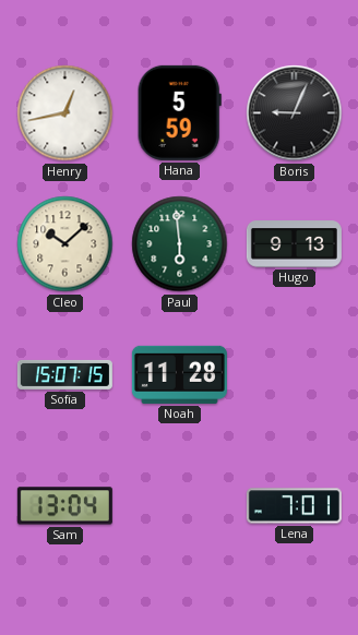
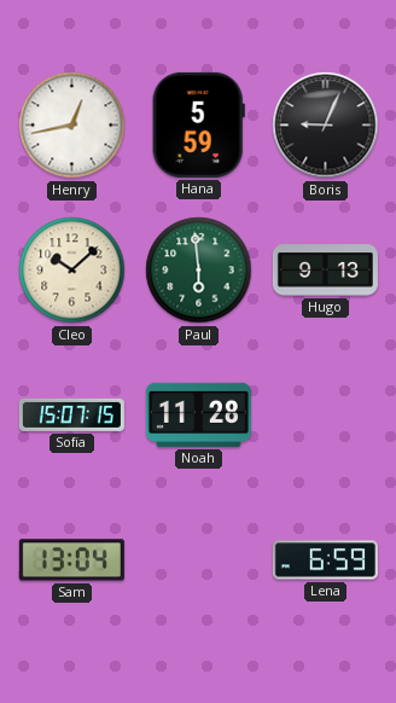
Lena: 7:01 -> 6:59 (325, 560)
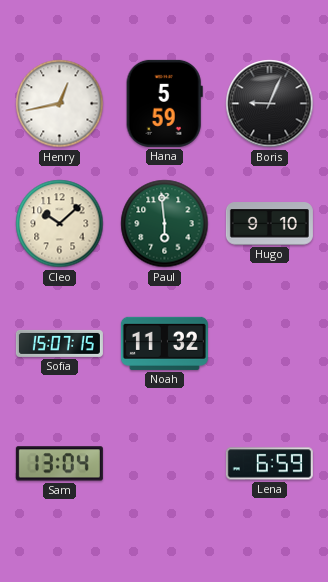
Hugo: 9:13 -> 9:10 (269, 224)
Noah: 11:28 -> 11:32 (164, 343)
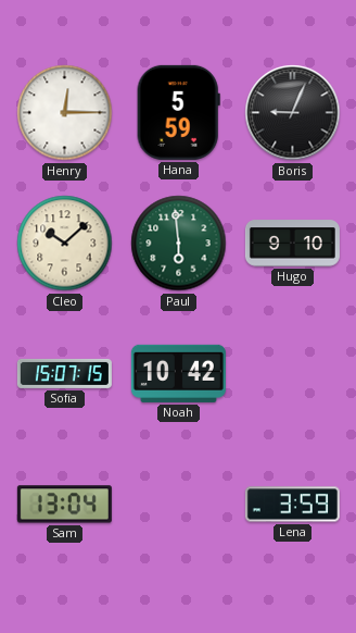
Henry: 12:43 -> 12:15 (65, 113)
Noah: 11:32 -> 10:42 (178, 373)
Lena: 6:59 -> 3:59 (292, 505)
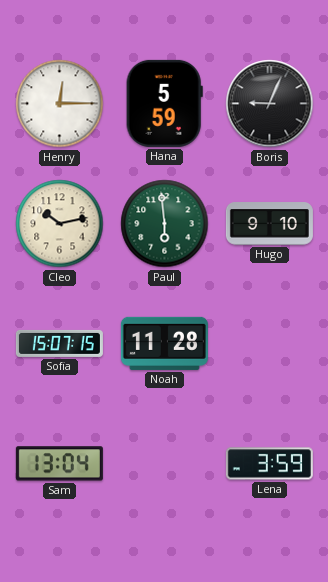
Cleo: 10:08 -> 10:13 (60, 224)
Noah: 10:42 -> 11:28 (164, 343)
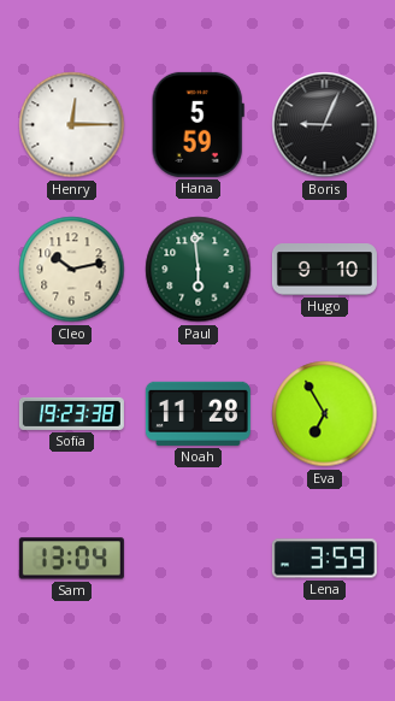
Sofia: 15:07 -> 19:23 (71, 413)
Eva: none -> 6:55 (325, 414)
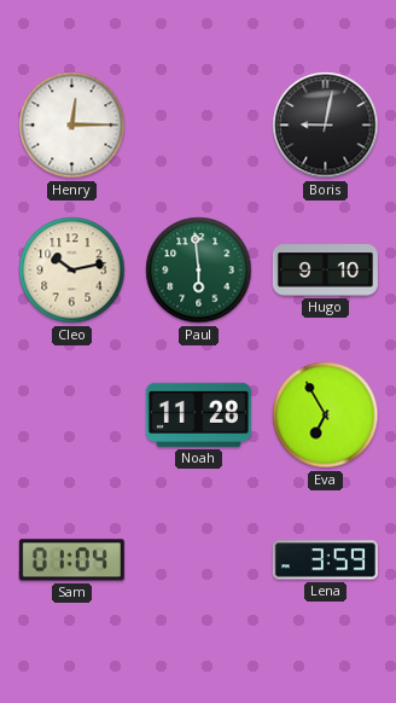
Hana: 5:59 -> none (197, 124)
Boris: 9:04 -> 9:02 (326, 126)
Sofia: 19:23 -> none (71, 413)
Sam: 13:04 -> 01:04 (71, 560)
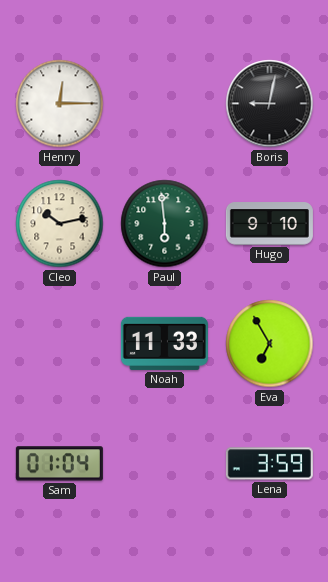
Noah: 11:28 -> 11:33 (164, 343)
